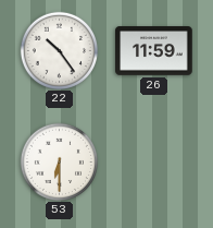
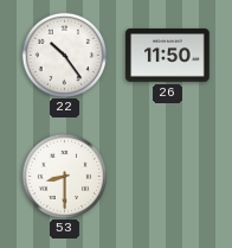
26: 11:59 -> 11:50 (168, 56)
53: 6:30 -> 8:30 (64, 176)
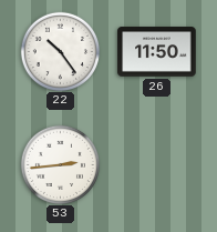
53: 8:30 -> 2:44 (60, 164)
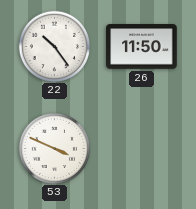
53: 2:44 -> 3:49 (54, 148)
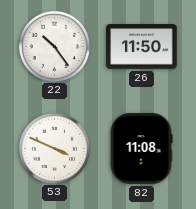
82: none -> 11:08 (141, 149)
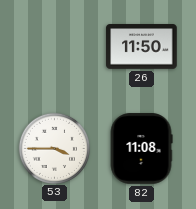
22: 10:24 -> none (54, 46)
53: 3:49 -> 3:45 (54, 148)
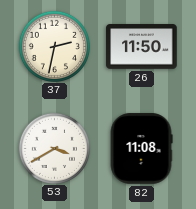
37: none -> 2:32 (54, 46)
53: 3:45 -> 3:40 (54, 148)
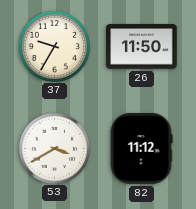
37: 2:32 -> 9:35 (54, 46)
82: 11:08 -> 11:12 (141, 149)
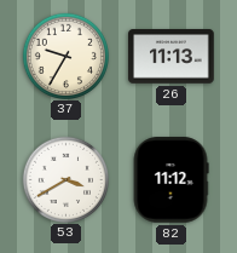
26: 11:50 -> 11:13 (172, 57)
